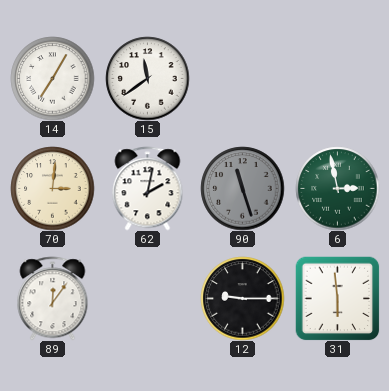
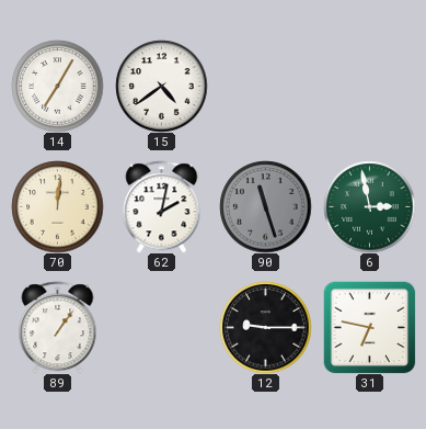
15: 11:39 -> 4:39 (161, 86)
70: 3:01 -> 12:01 (57, 206)
89: 12:06 -> 1:06 (58, 327)
31: 5:59 -> 6:47 (369, 327)
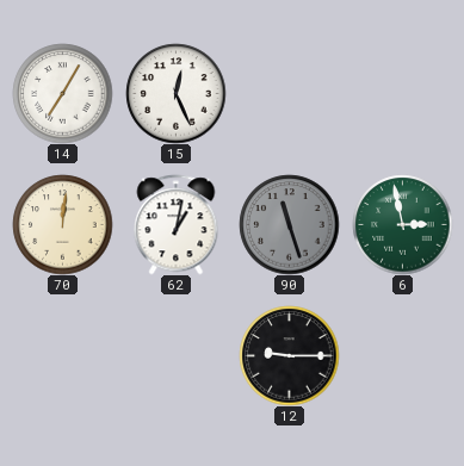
15: 4:39 -> 12:26 (175, 93)
62: 2:02 -> 1:02 (177, 224)
89: 1:06 -> none (58, 327)
31: 6:47 -> none (369, 327)
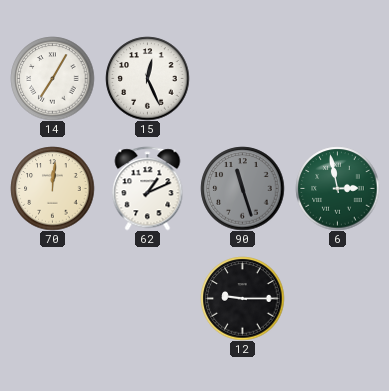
62: 1:02 -> 1:11 (148, 188)
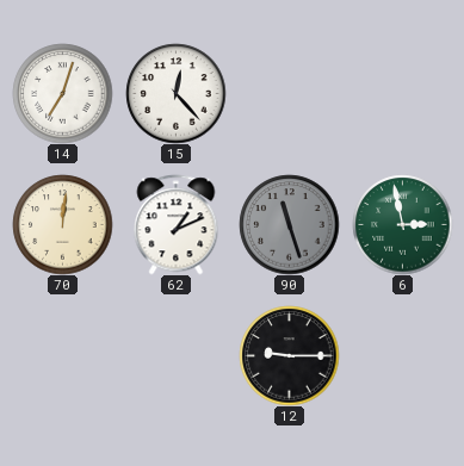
14: 7:05 -> 7:03 (62, 93)
15: 12:26 -> 12:23 (175, 93)
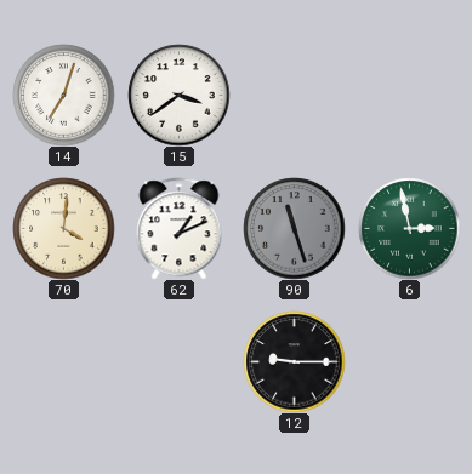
15: 12:23 -> 3:39 (178, 95)
70: 12:01 -> 4:01 (63, 228)
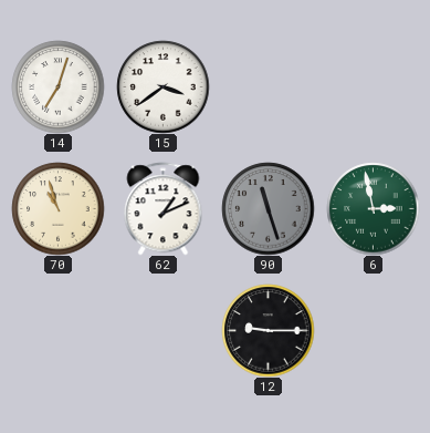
70: 4:01 -> 10:57 (57, 208)
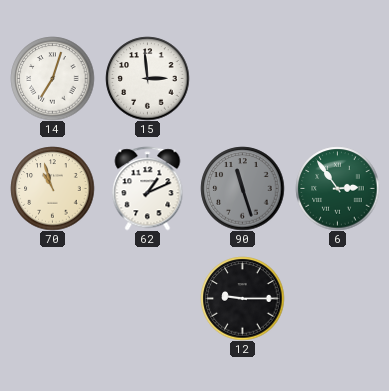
15: 3:39 -> 2:59 (147, 78)
6: 2:58 -> 2:54 (337, 188)
